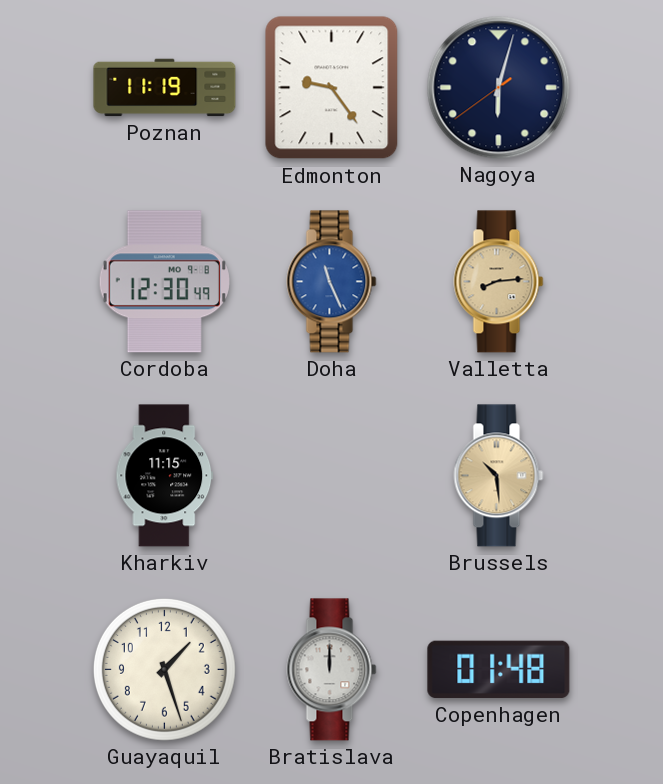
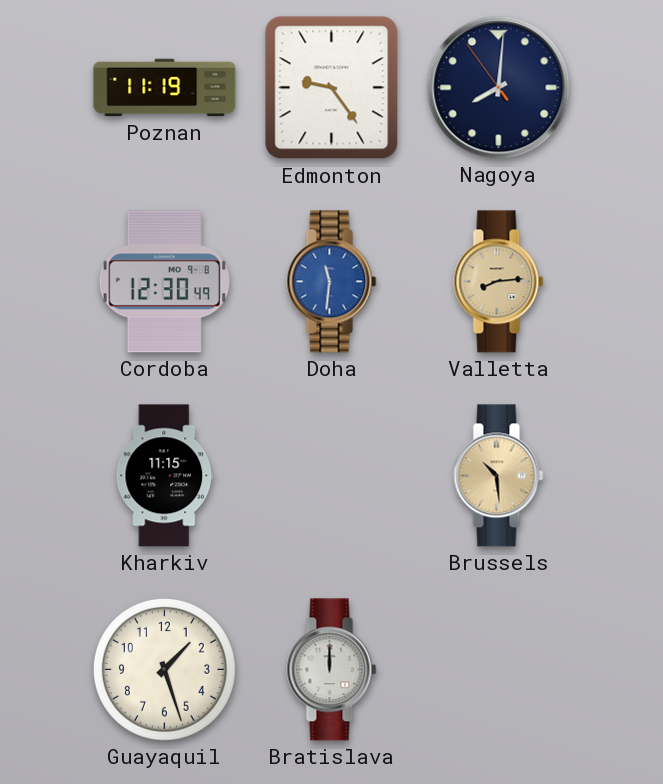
Nagoya: 6:02 -> 8:00 (499, 88)
Doha: 11:26 -> 11:31 (332, 282)
Copenhagen: 01:48 -> none (499, 670)
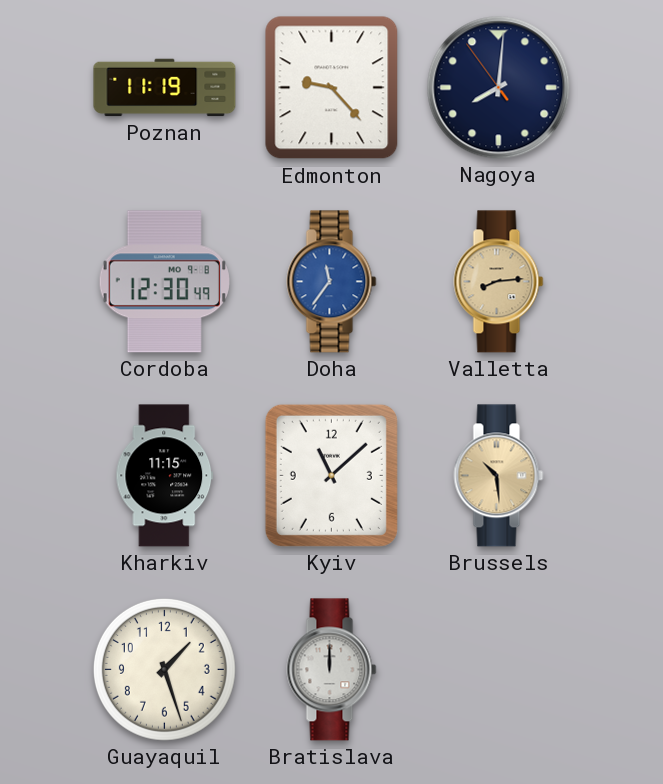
Edmonton: 9:24 -> 9:23 (332, 88)
Doha: 11:31 -> 11:36 (332, 282)
Kyiv: none -> 11:08 (331, 475)
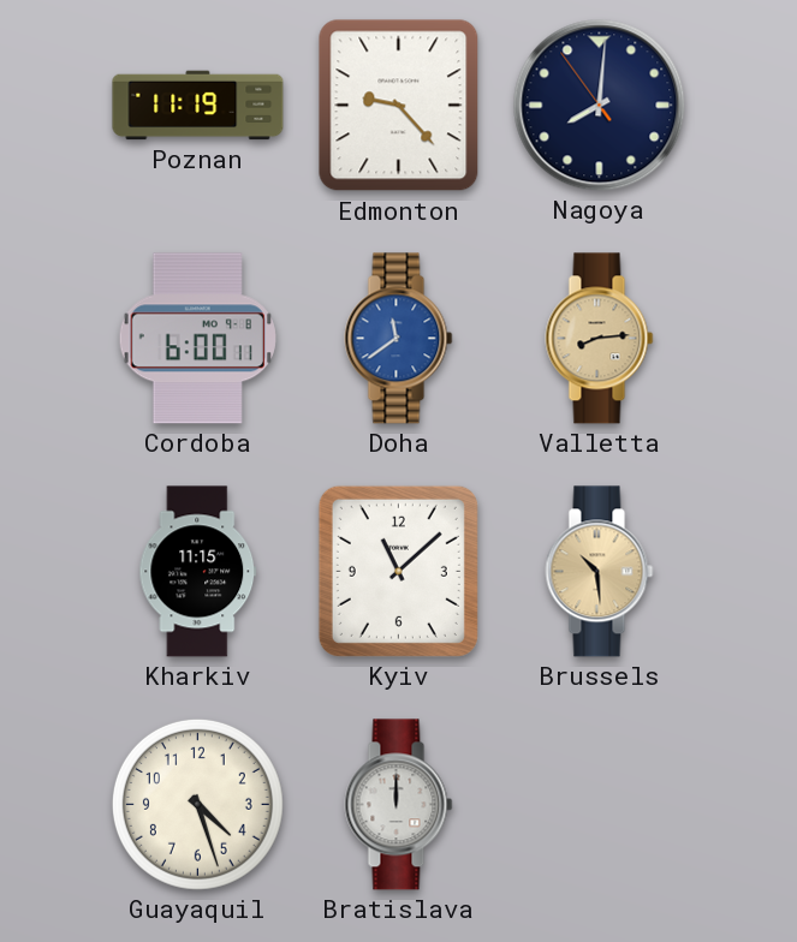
Cordoba: 12:30 -> 6:00 (197, 339)
Doha: 11:36 -> 11:39 (399, 339)
Guayaquil: 1:27 -> 4:27 (197, 804)
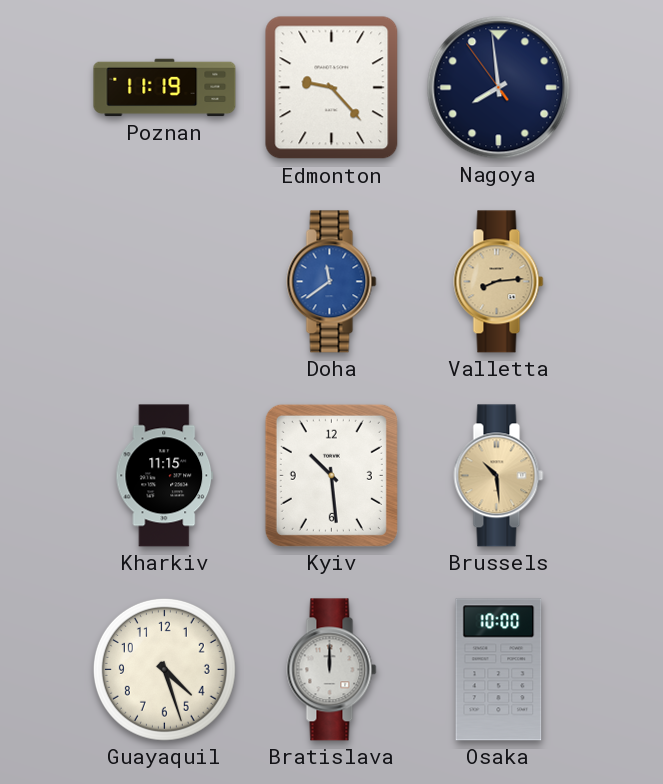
Nagoya: 8:00 -> 7:58 (499, 88)
Cordoba: 6:00 -> none (197, 339)
Kyiv: 11:08 -> 10:29 (331, 475)
Osaka: none -> 10:00 (499, 670)
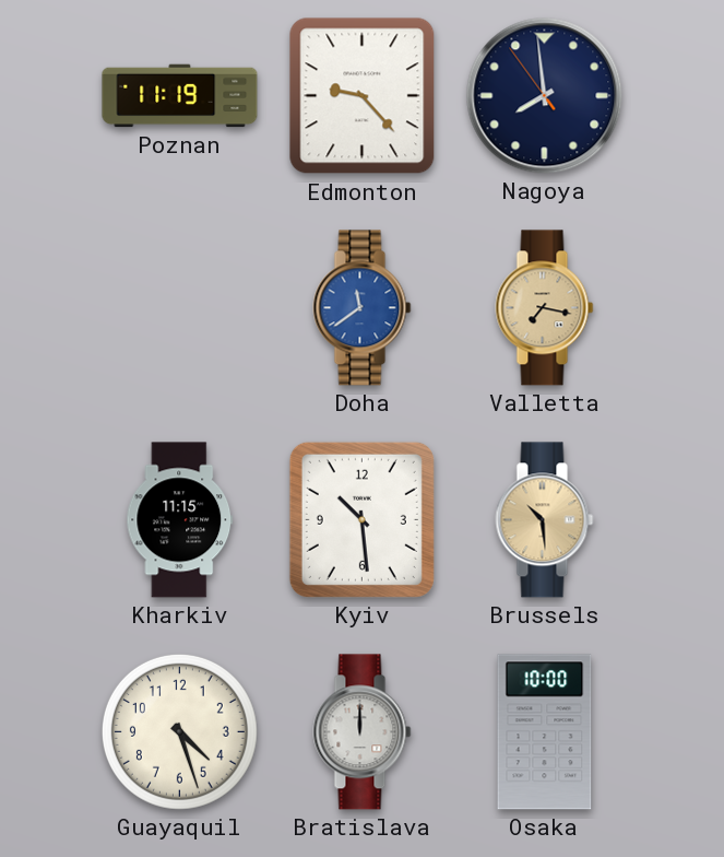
Valletta: 8:14 -> 7:17 (545, 308)
